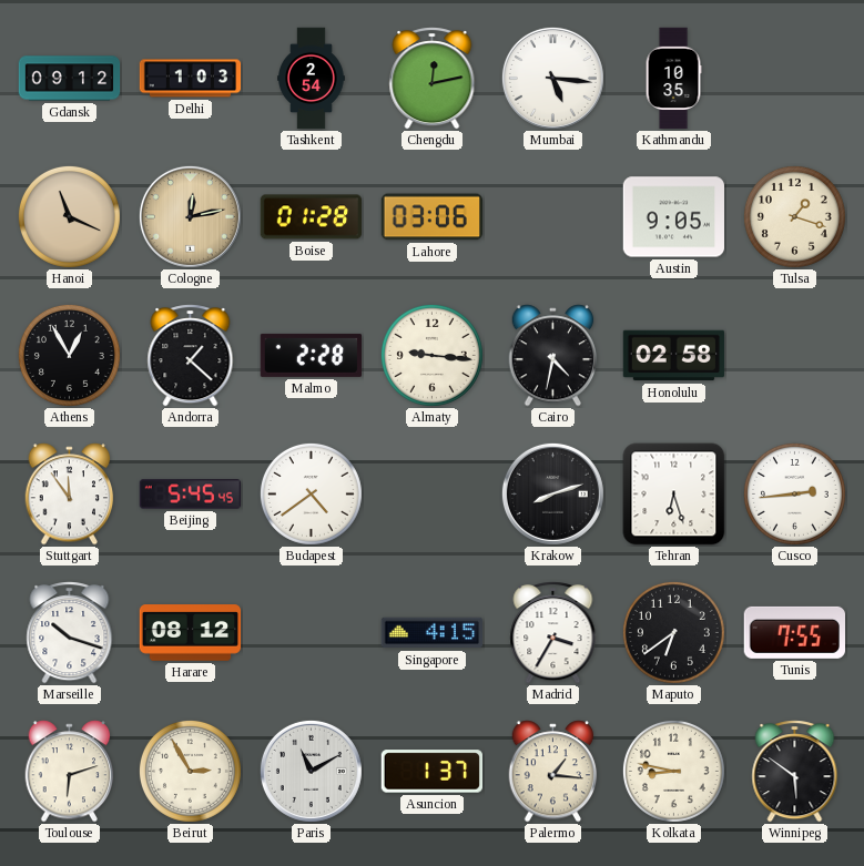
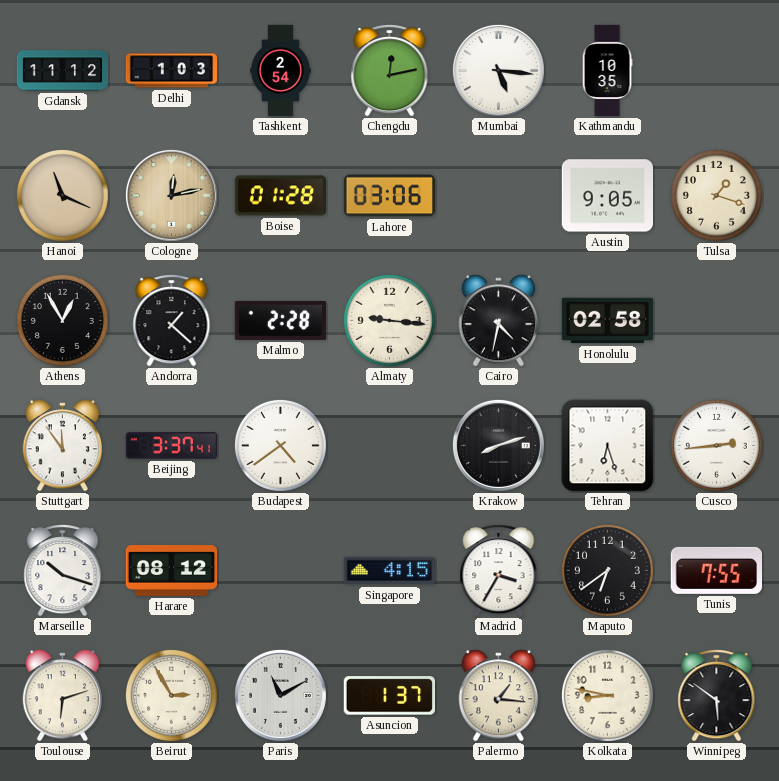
Gdansk: 09:12 -> 11:12 (63, 71)
Beijing: 5:45 -> 3:37 (172, 446)
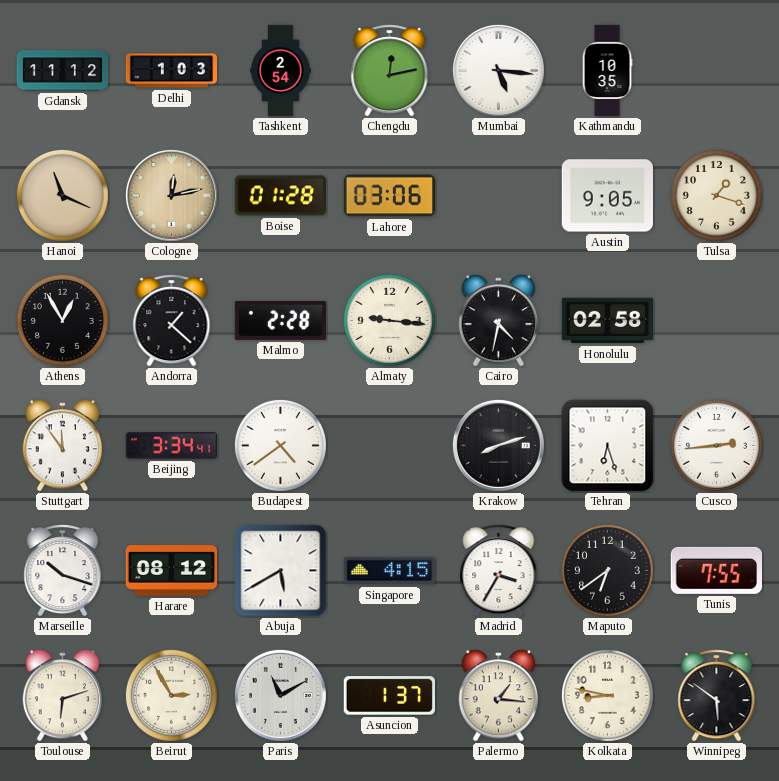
Beijing: 3:37 -> 3:34 (172, 446)
Abuja: none -> 5:40 (281, 571)
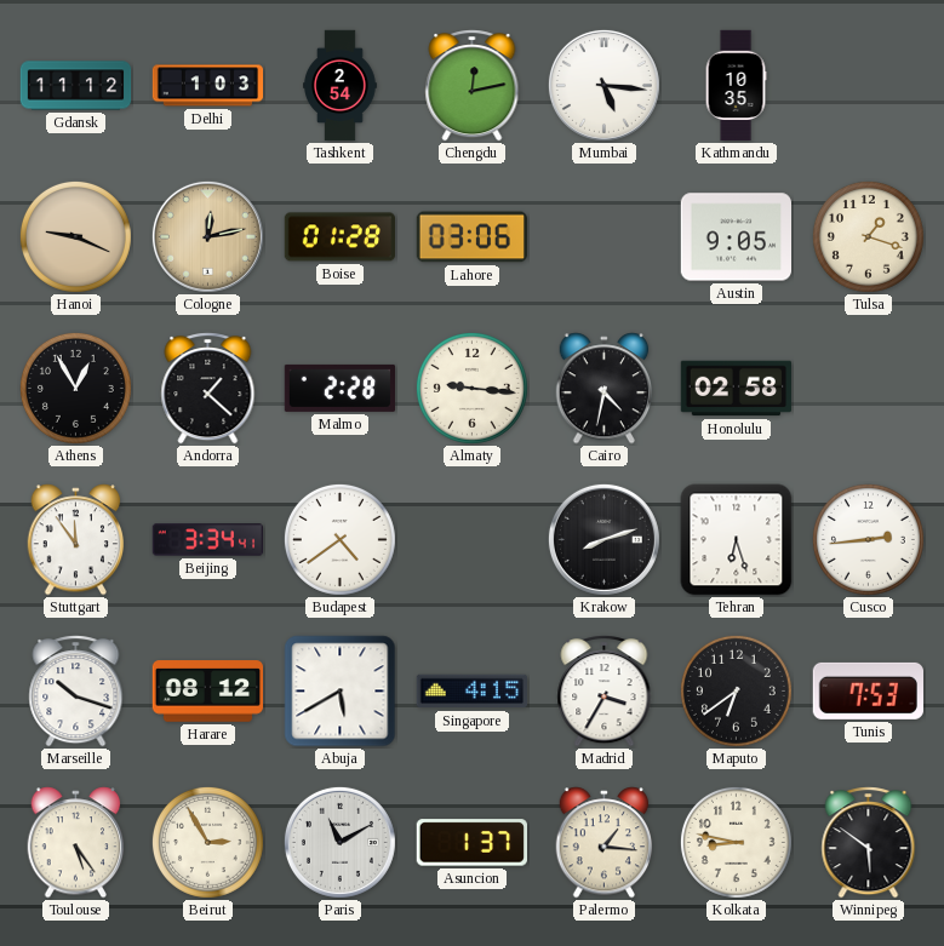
Hanoi: 11:19 -> 9:19 (75, 236)
Tunis: 7:55 -> 7:53 (868, 690)
Toulouse: 6:12 -> 5:24 (76, 843)
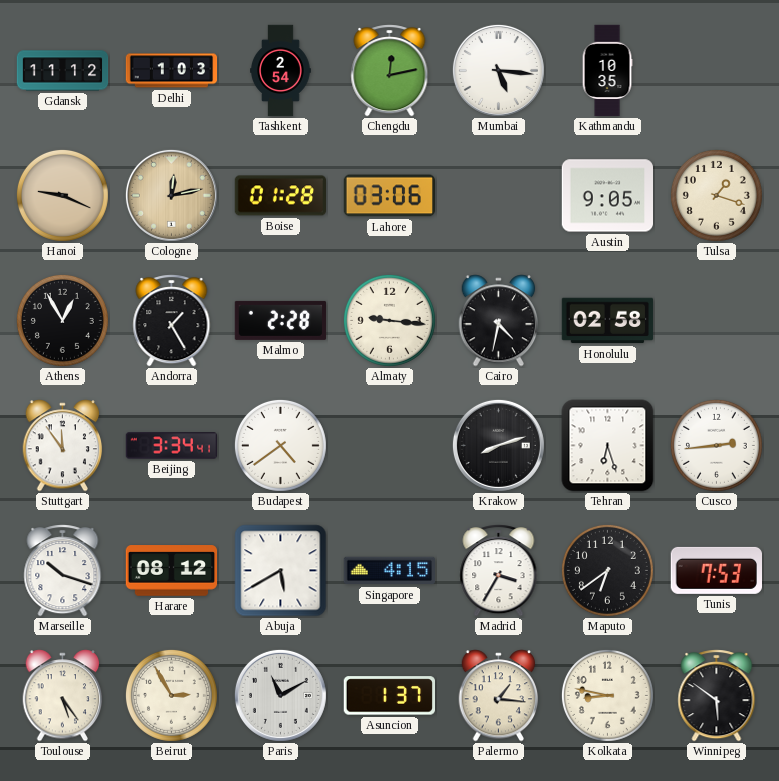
Andorra: 1:22 -> 1:25 (172, 321)
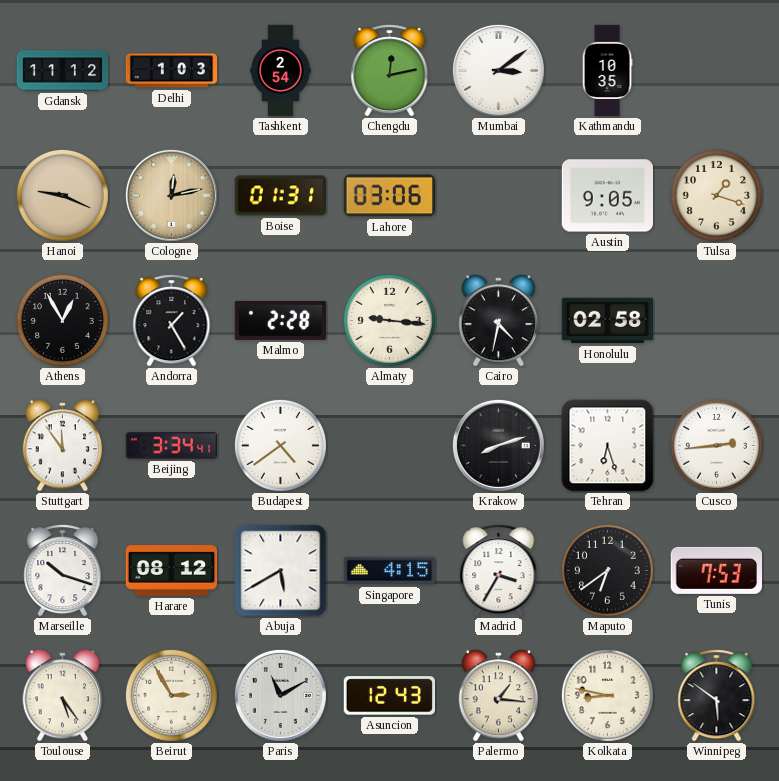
Mumbai: 5:16 -> 3:09 (498, 70)
Boise: 01:28 -> 01:31 (280, 196)
Asuncion: 1:37 -> 12:43 (389, 696)
